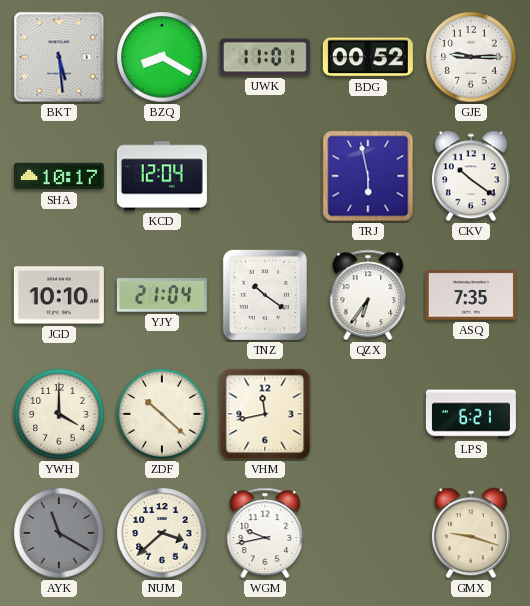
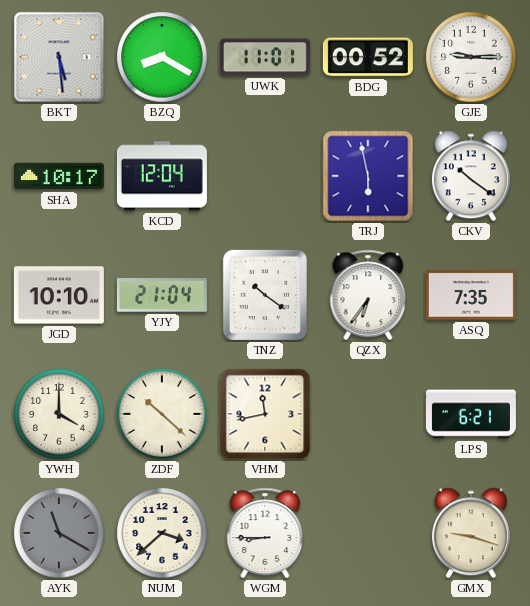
WGM: 9:43 -> 8:45 (265, 533)
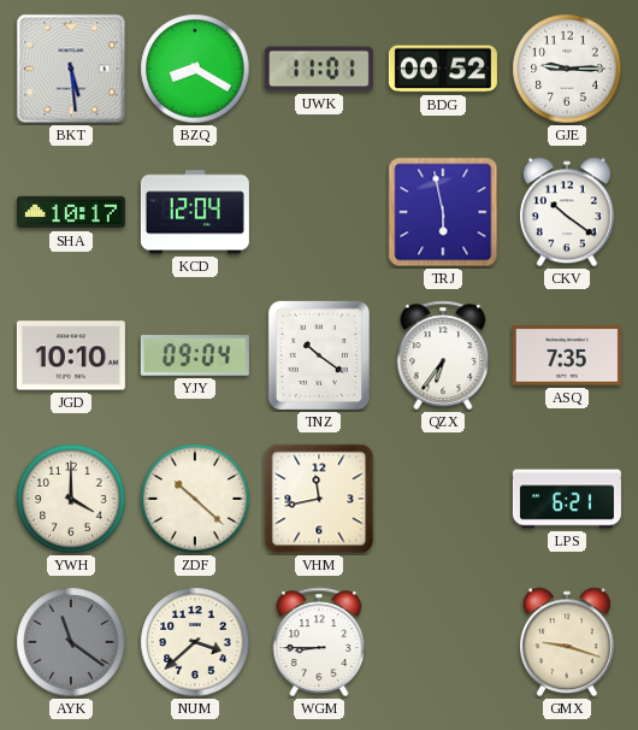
YJY: 21:04 -> 09:04 (195, 355)
AYK: 11:20 -> 11:21 (71, 642)
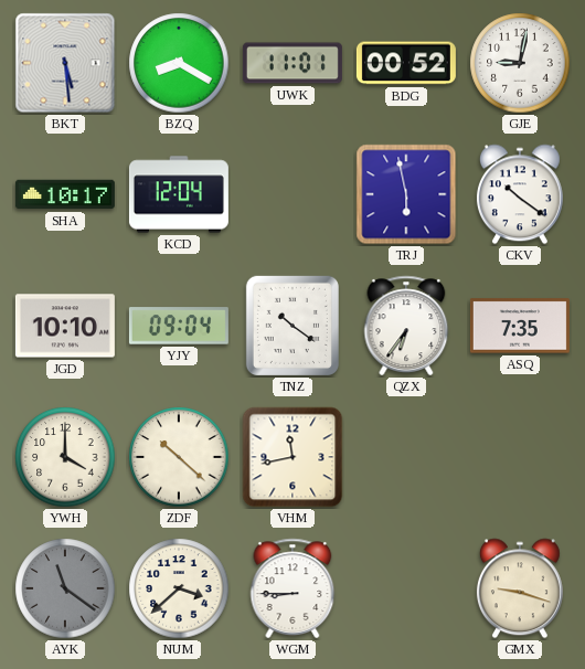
GJE: 9:15 -> 9:02 (520, 63)
LPS: 6:21 -> none (567, 499)
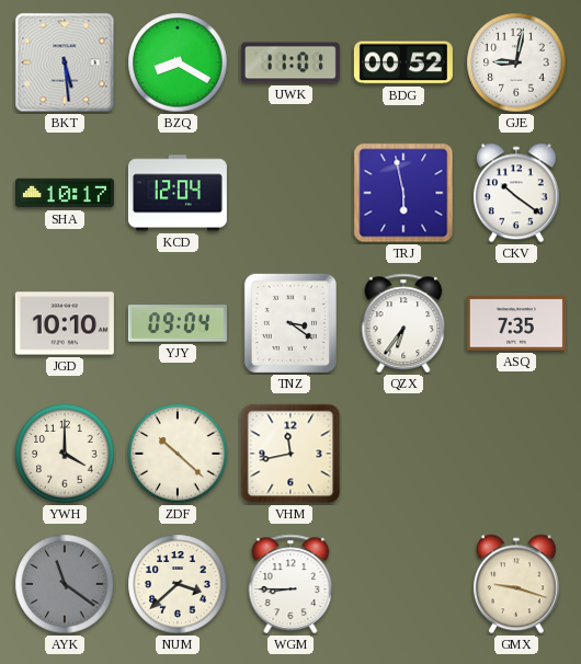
TNZ: 10:21 -> 3:21 (290, 323)
